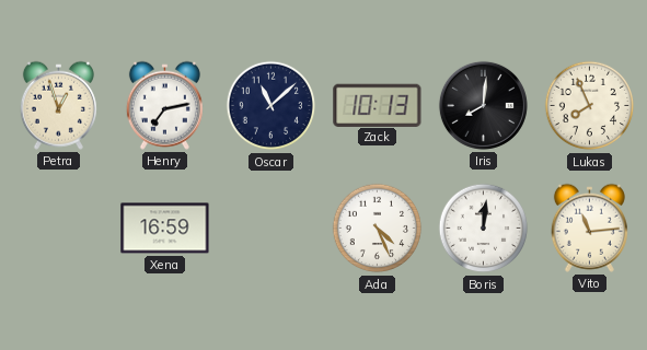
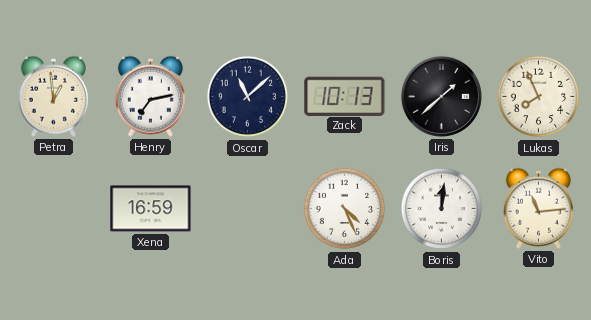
Petra: 12:57 -> 12:59 (53, 96)
Iris: 8:01 -> 1:38 (441, 96)
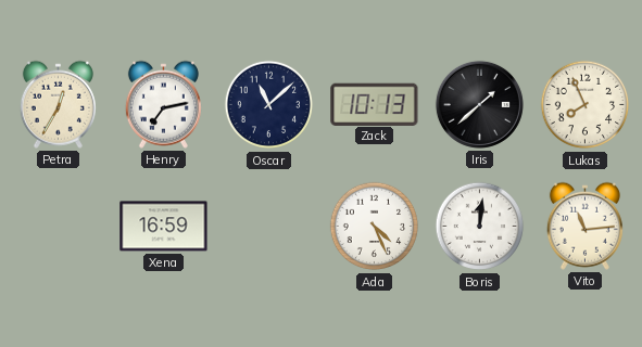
Petra: 12:59 -> 12:35 (58, 104)
